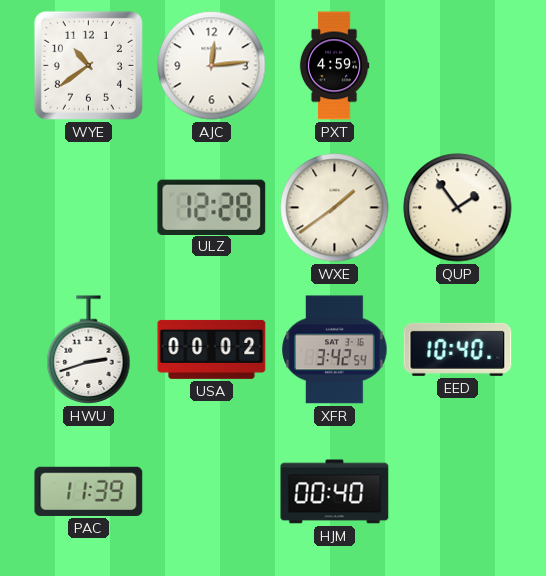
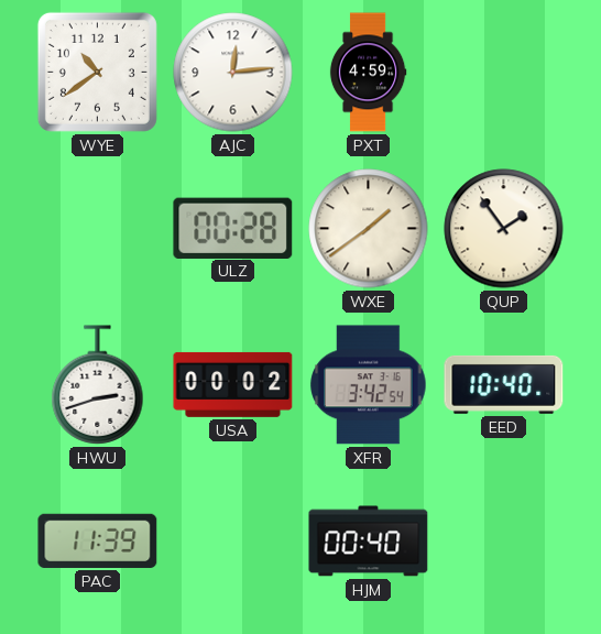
ULZ: 12:28 -> 00:28 (233, 228)
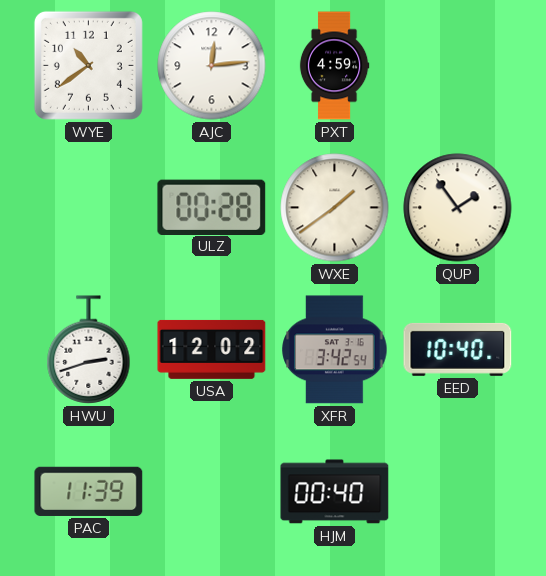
USA: 00:02 -> 12:02 (212, 349)
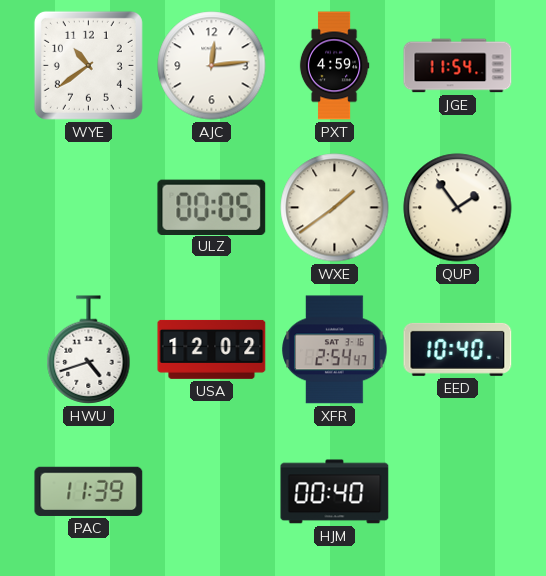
JGE: none -> 11:54 (458, 66)
ULZ: 00:28 -> 00:05 (212, 207)
HWU: 2:42 -> 4:42 (89, 350)
XFR: 3:42 -> 2:54 (335, 350)
